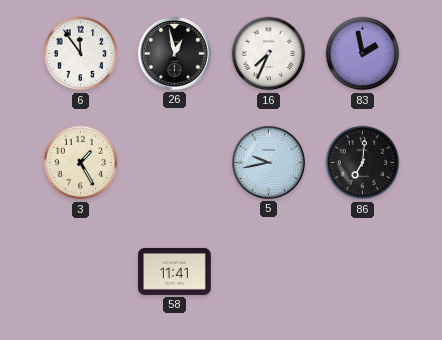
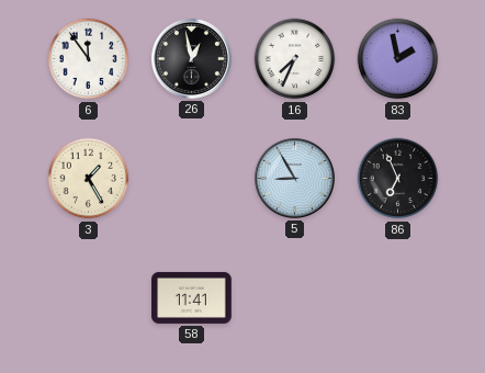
5: 9:43 -> 8:55 (294, 178)
86: 7:01 -> 6:56 (398, 179)
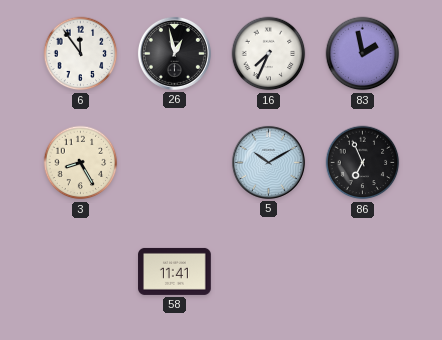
3: 1:25 -> 8:25 (81, 163)
5: 8:55 -> 10:10 (268, 162)
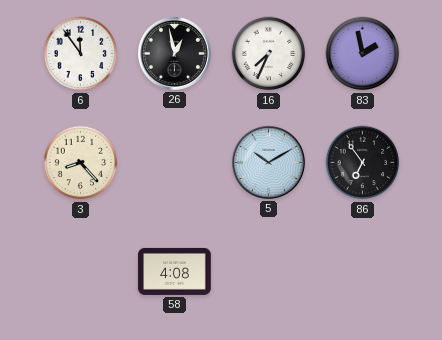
3: 8:25 -> 8:23 (81, 163)
86: 6:56 -> 6:54 (363, 163)
58: 11:41 -> 4:08 (175, 271)
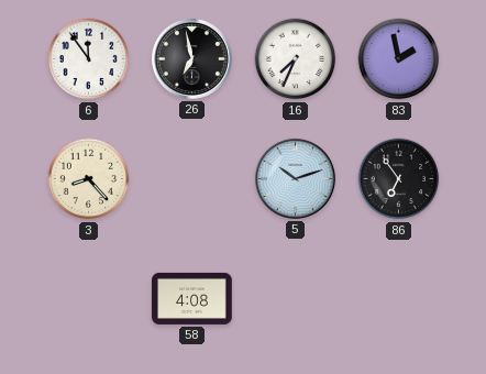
26: 12:58 -> 6:58 (191, 58)
5: 10:10 -> 10:12 (295, 178)
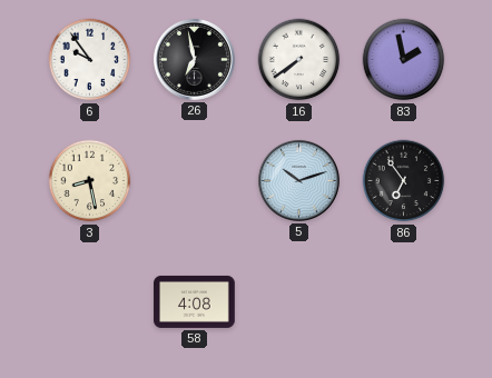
6: 11:54 -> 9:54 (90, 60)
16: 7:34 -> 7:39 (299, 60)
3: 8:23 -> 8:28 (90, 181)
